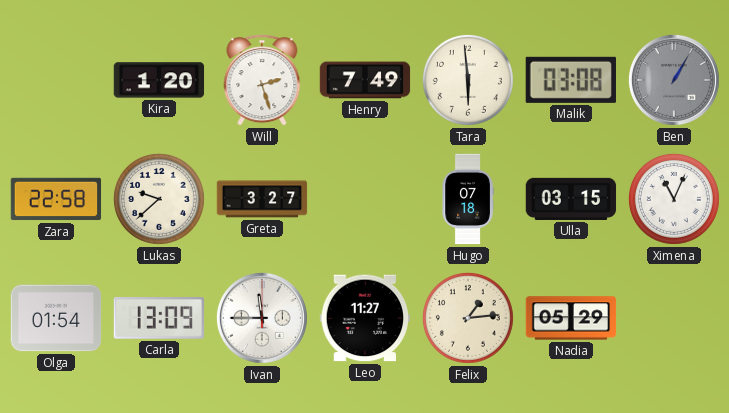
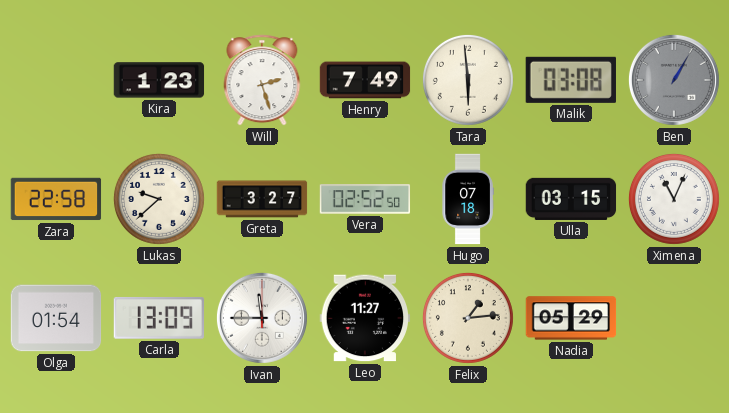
Kira: 1:20 -> 1:23 (159, 80)
Vera: none -> 02:52 (365, 199)
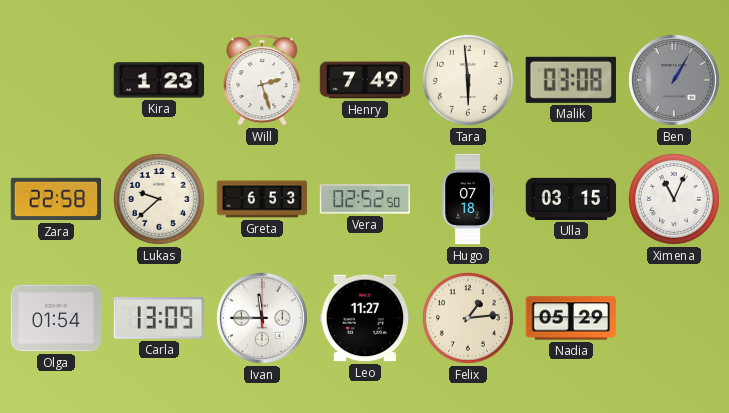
Greta: 3:27 -> 6:53 (262, 199)
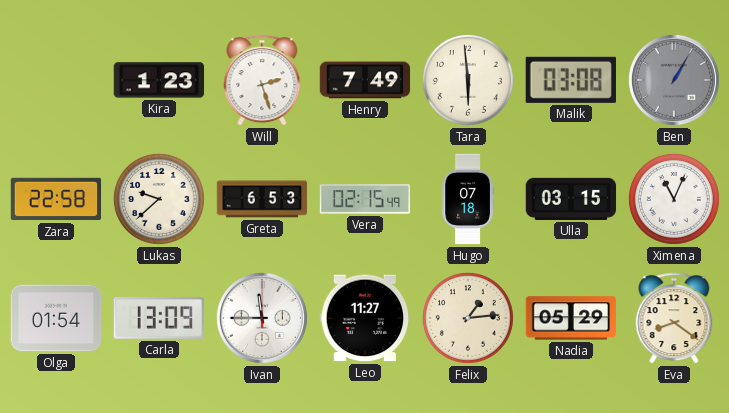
Vera: 02:52 -> 02:15 (365, 199)
Eva: none -> 8:21 (674, 318)
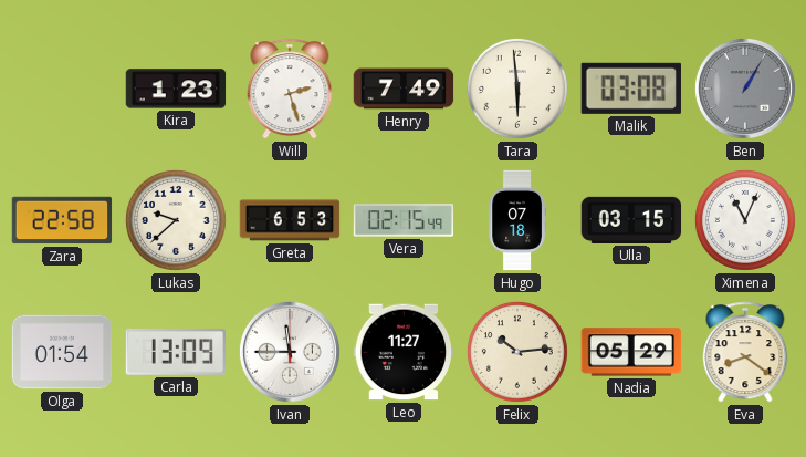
Felix: 1:14 -> 10:14 (517, 352)
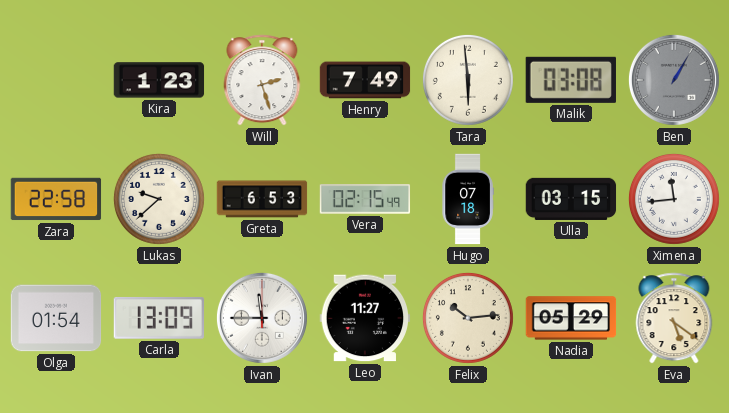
Ximena: 11:04 -> 11:44 (674, 199)
Eva: 8:21 -> 5:21 (674, 318)
